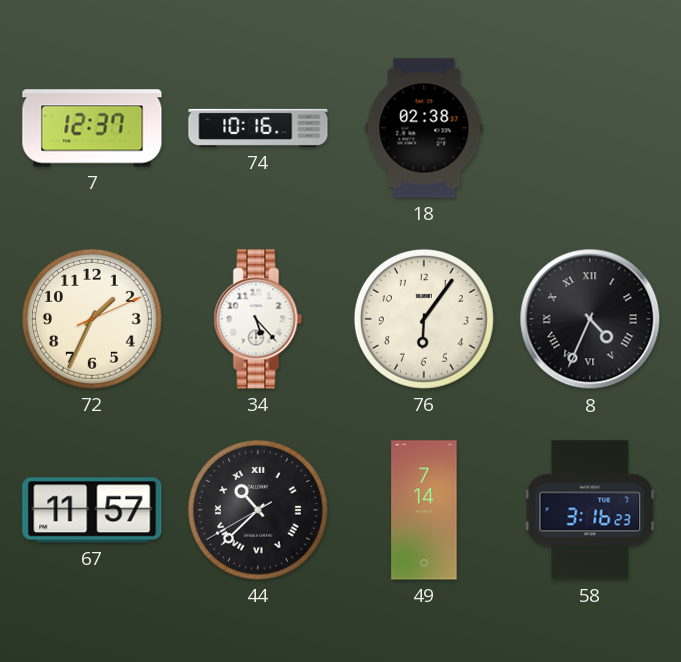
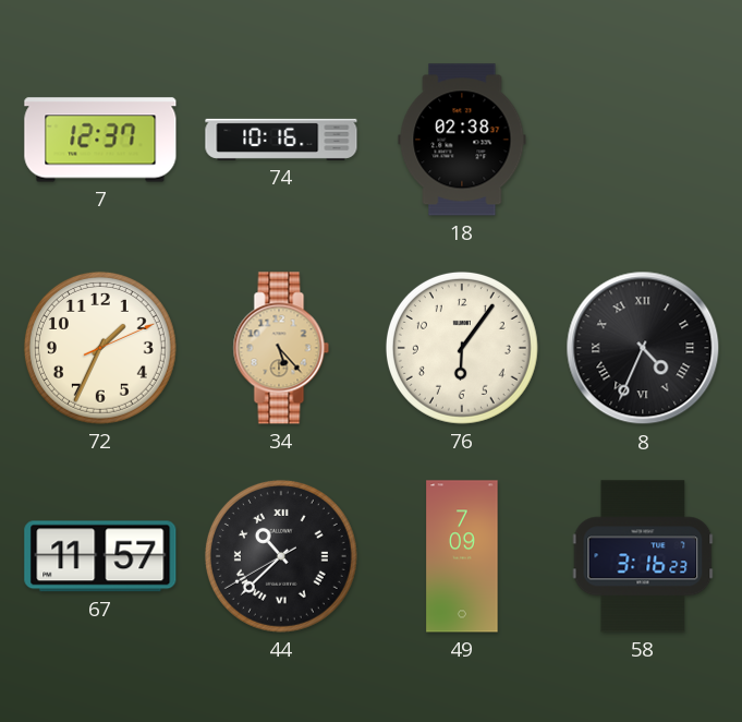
34 dial: white -> champagne (281, 348)
49: 7:14 -> 7:09 (462, 556)
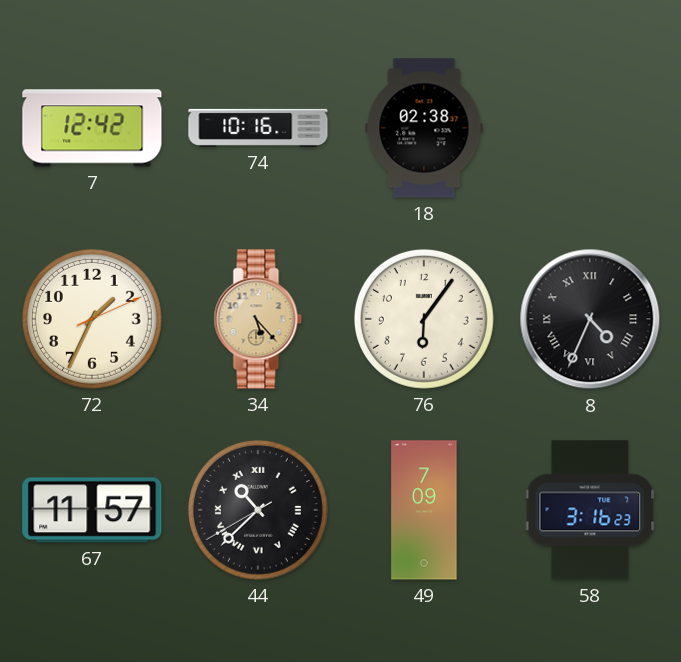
7: 12:37 -> 12:42 (92, 128)
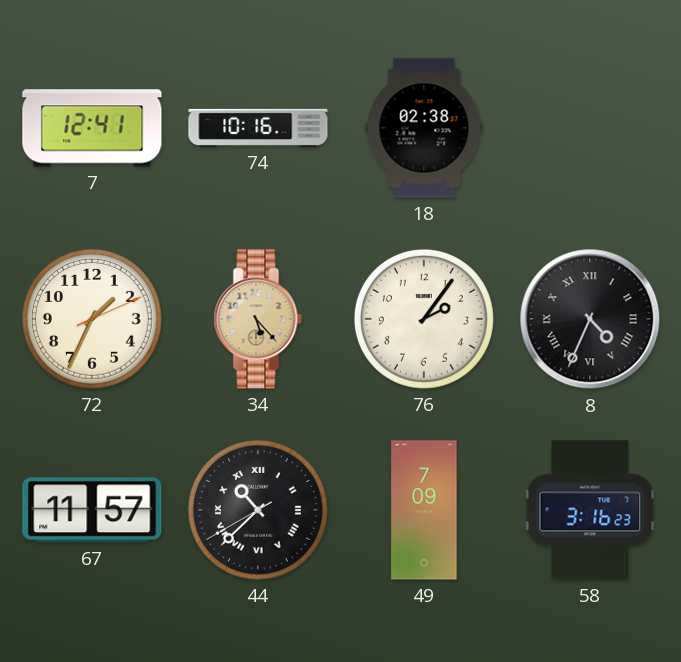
7: 12:42 -> 12:41 (92, 128)
76: 6:06 -> 2:06 (424, 319)
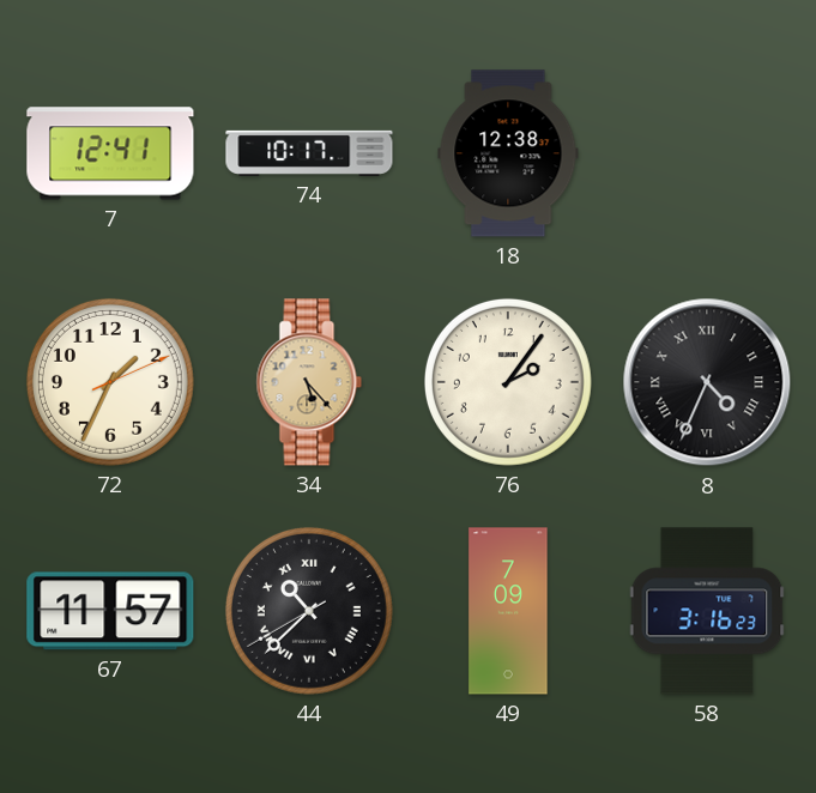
74: 10:16 -> 10:17 (309, 153)
18: 02:38 -> 12:38 (508, 153)
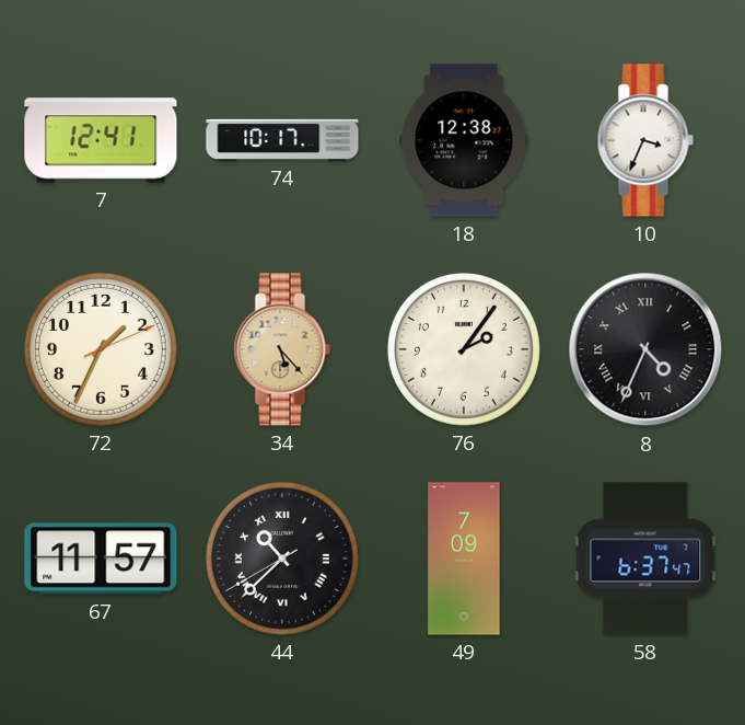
10: none -> 3:34 (645, 140)
58: 3:16 -> 6:37 (645, 559)
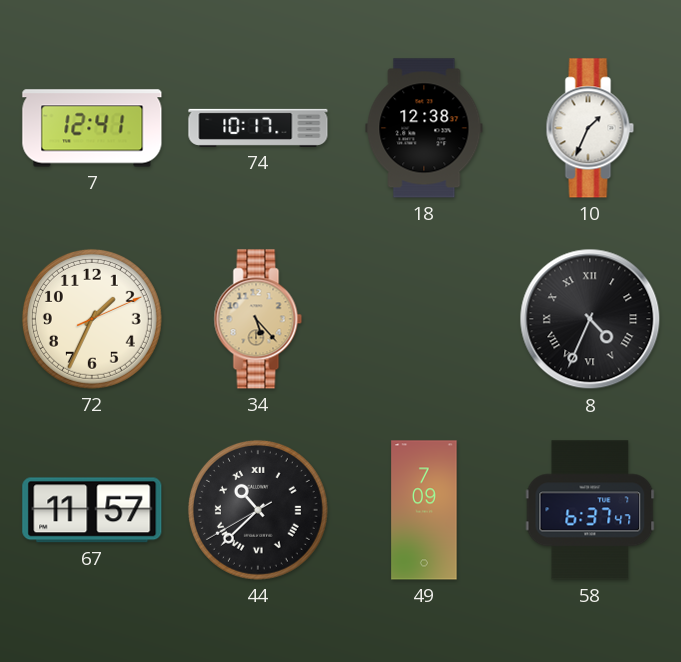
10: 3:34 -> 1:34 (590, 128)
76: 2:06 -> none (464, 349)
